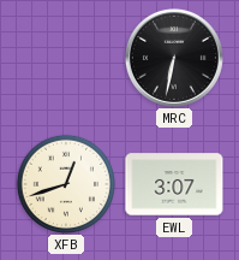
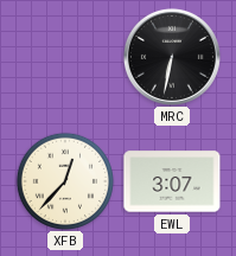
XFB: 12:42 -> 12:37 (65, 181)
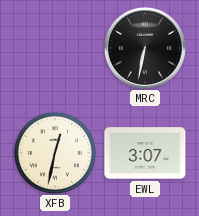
XFB: 12:37 -> 12:32 (55, 153)
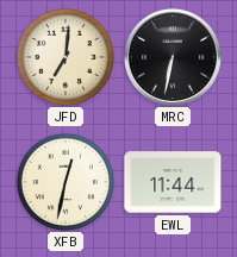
JFD: none -> 7:01 (66, 57)
EWL: 3:07 -> 11:44 (173, 182)
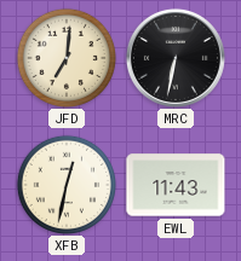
EWL: 11:44 -> 11:43 (176, 185)
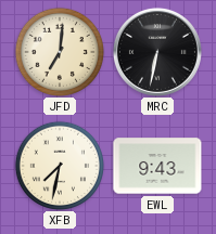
XFB: 12:32 -> 7:32 (60, 166)
EWL: 11:43 -> 9:43 (157, 166)
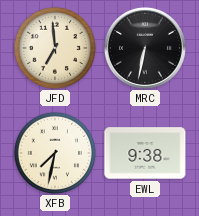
JFD: 7:01 -> 6:59 (55, 48)
EWL: 9:43 -> 9:38 (145, 153)
